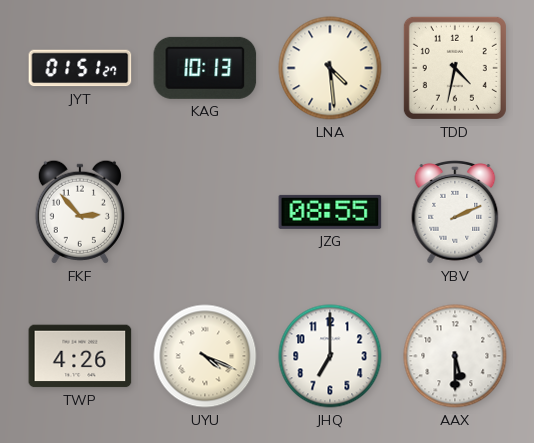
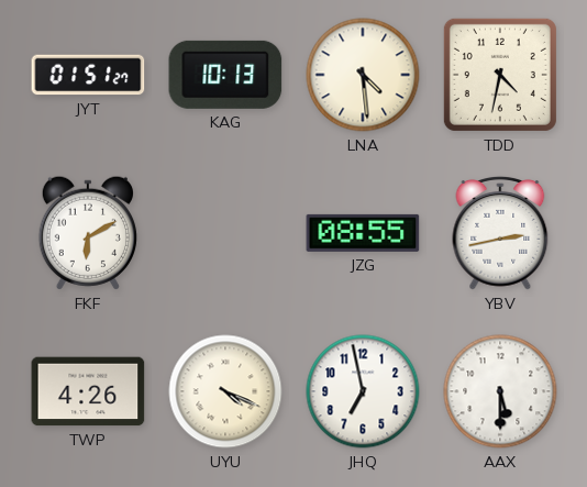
FKF: 2:53 -> 6:10 (88, 233)
YBV: 2:11 -> 2:43 (500, 233)
JHQ: 7:00 -> 6:58 (363, 391)
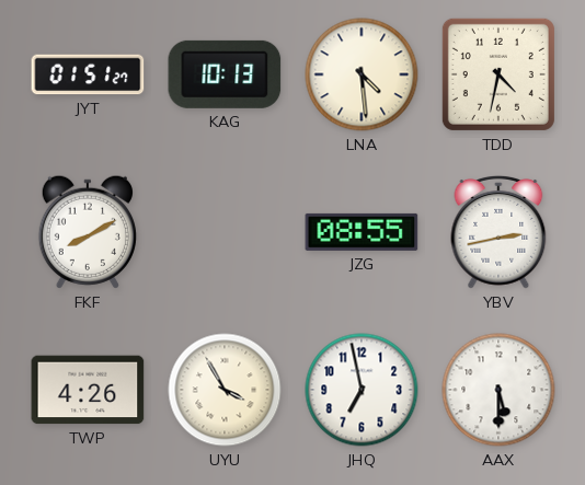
FKF: 6:10 -> 8:10 (88, 232)
UYU: 4:19 -> 3:55 (225, 390)
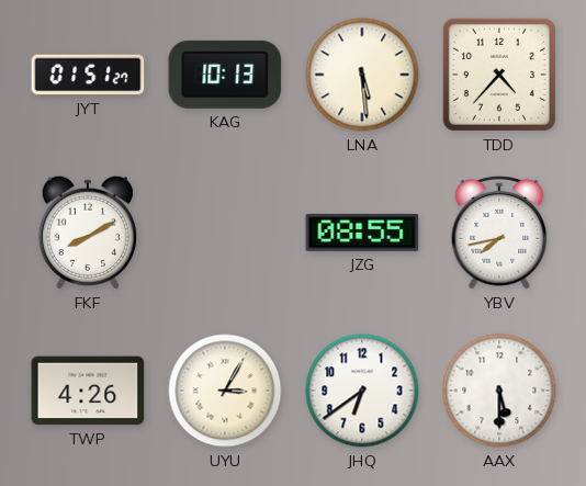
LNA: 4:29 -> 5:29 (362, 75)
TDD: 4:32 -> 4:37 (499, 75)
YBV: 2:43 -> 7:43 (499, 233)
UYU: 3:55 -> 3:05 (225, 391)
JHQ: 6:58 -> 6:39 (362, 391)
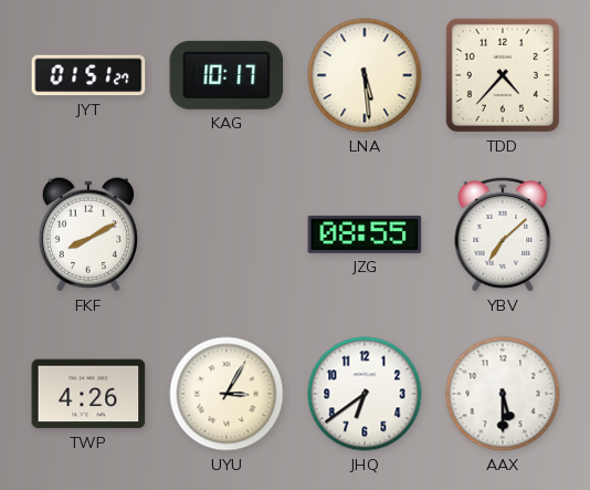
KAG: 10:13 -> 10:17 (226, 75)
YBV: 7:43 -> 7:08 (503, 234)
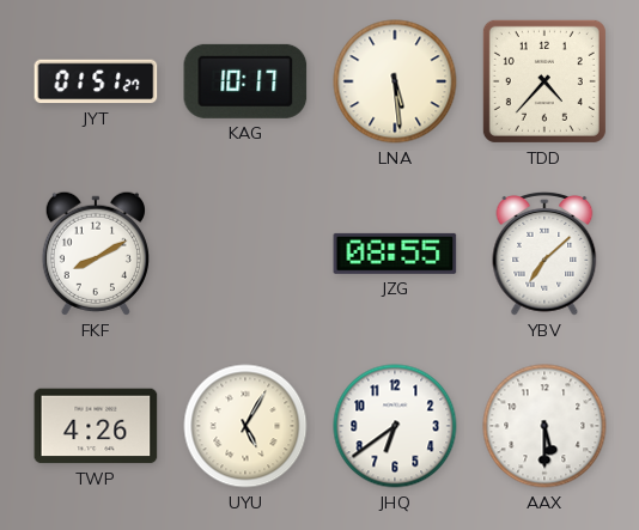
UYU: 3:05 -> 5:05 (245, 426)
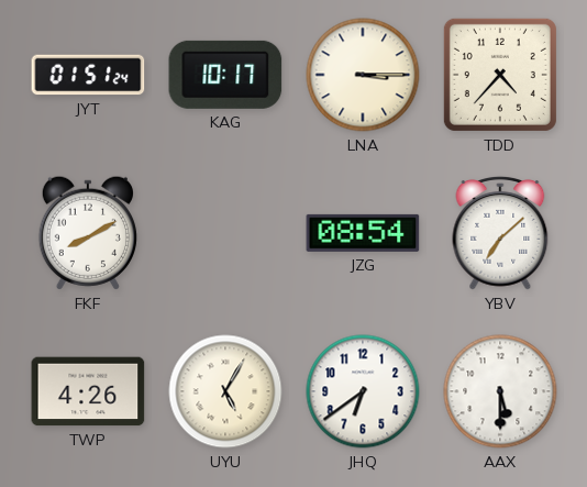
JYT: 01:51:27 -> 01:51:24 (88, 75)
LNA: 5:29 -> 3:15 (363, 75)
JZG: 08:55 -> 08:54 (363, 233)
